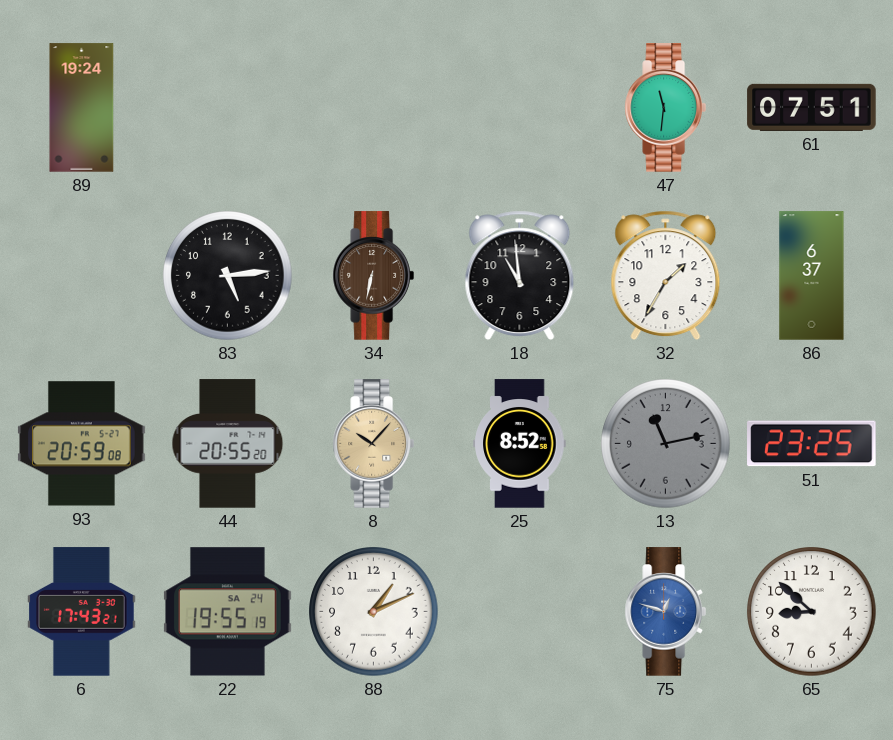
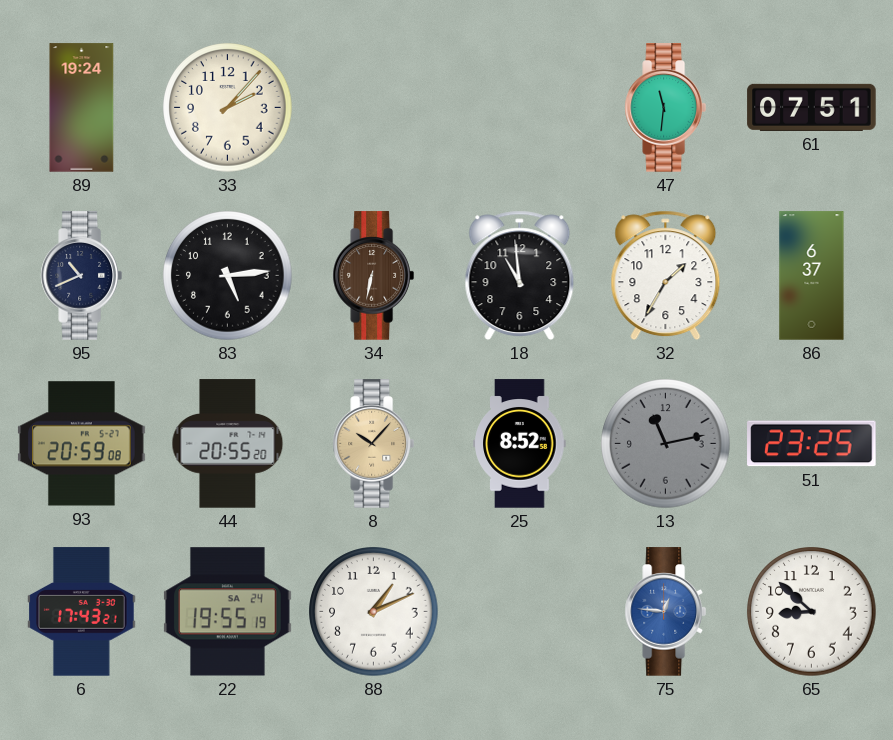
33: none -> 2:07 (228, 108)
95: none -> 10:41 (81, 276)
75: 12:48 -> 12:46 (665, 612)
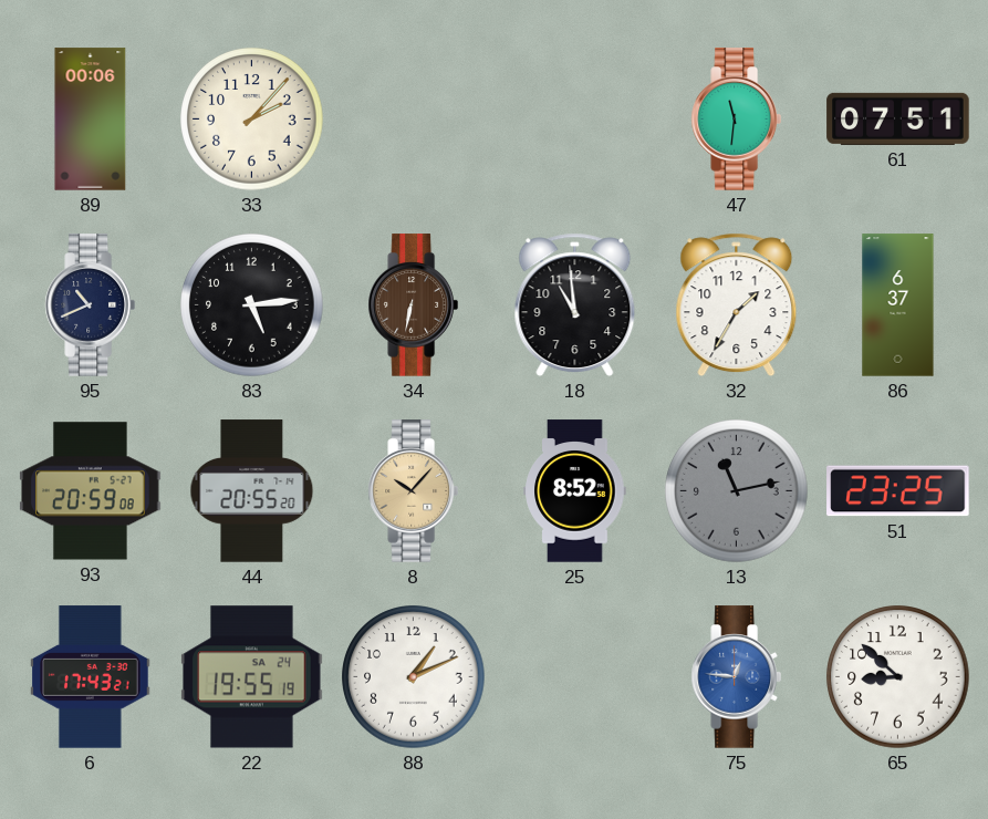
89: 19:24 -> 00:06 (91, 120)
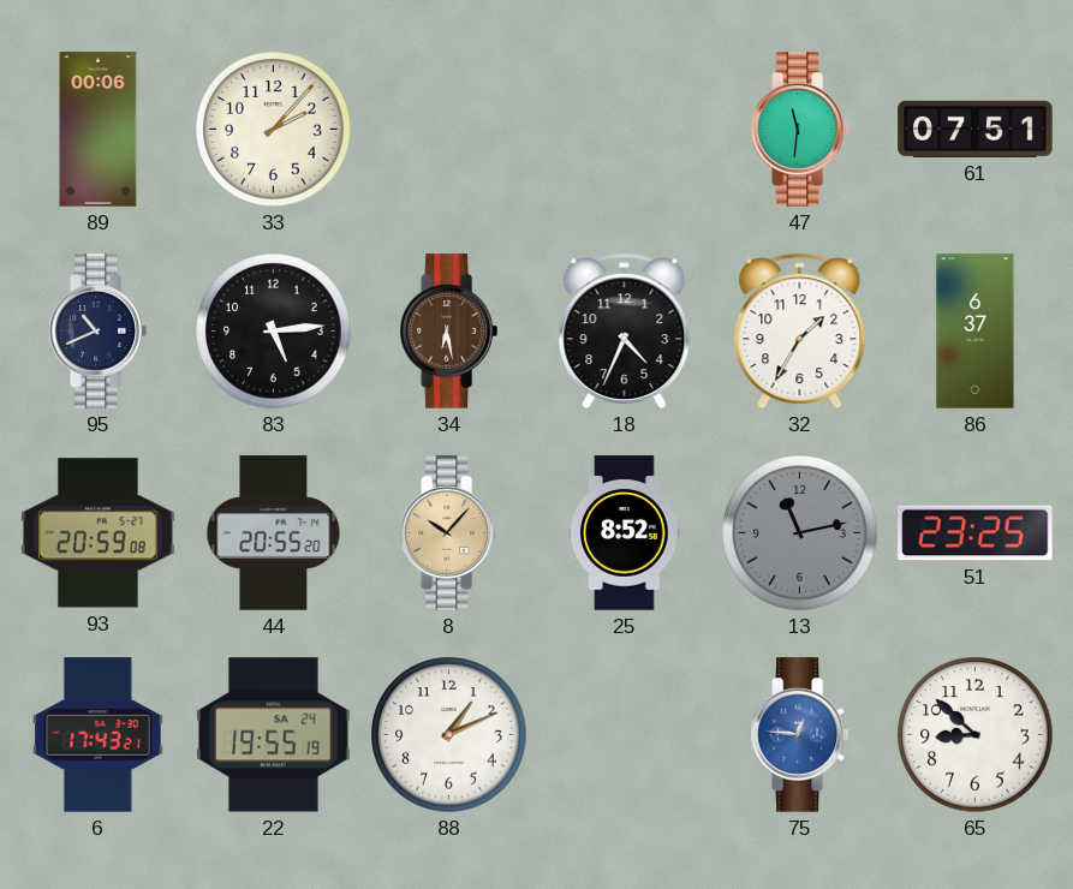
34: 6:32 -> 6:28 (448, 332)
18: 10:59 -> 4:34 (625, 332)
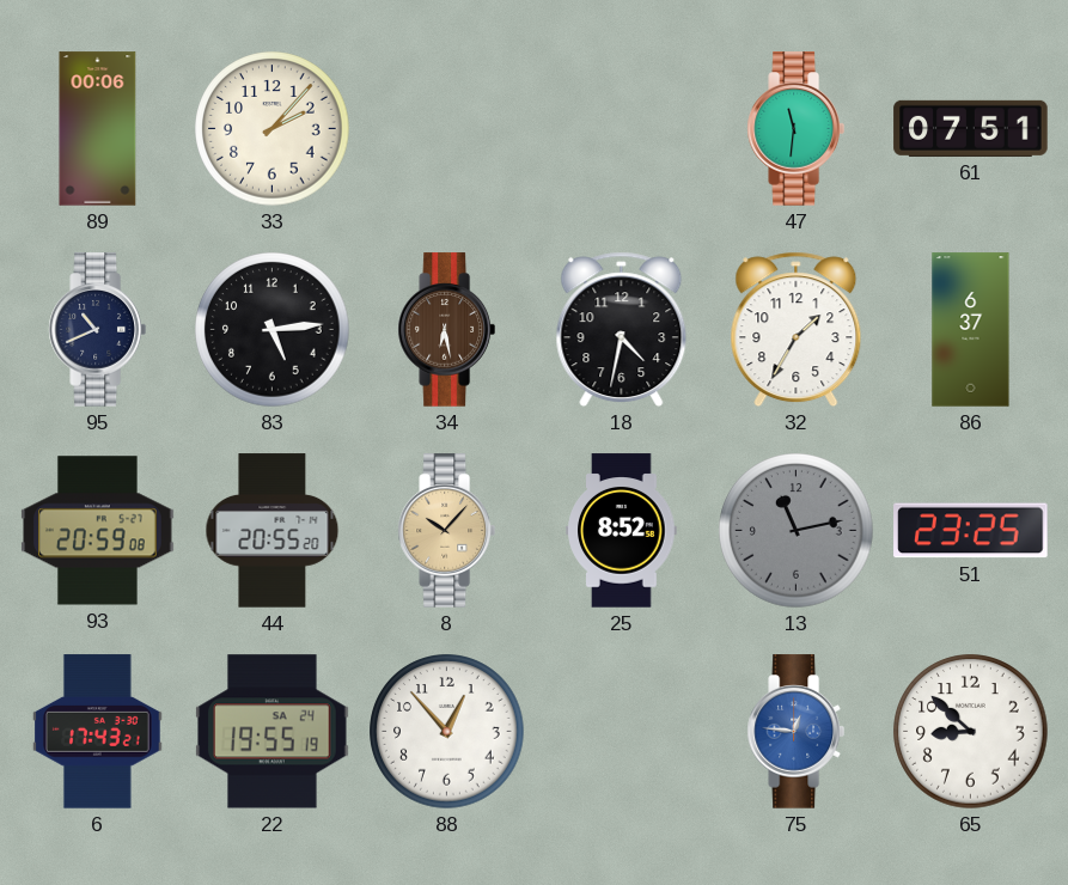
18: 4:34 -> 4:32 (622, 330)
88: 1:11 -> 12:53 (447, 732)
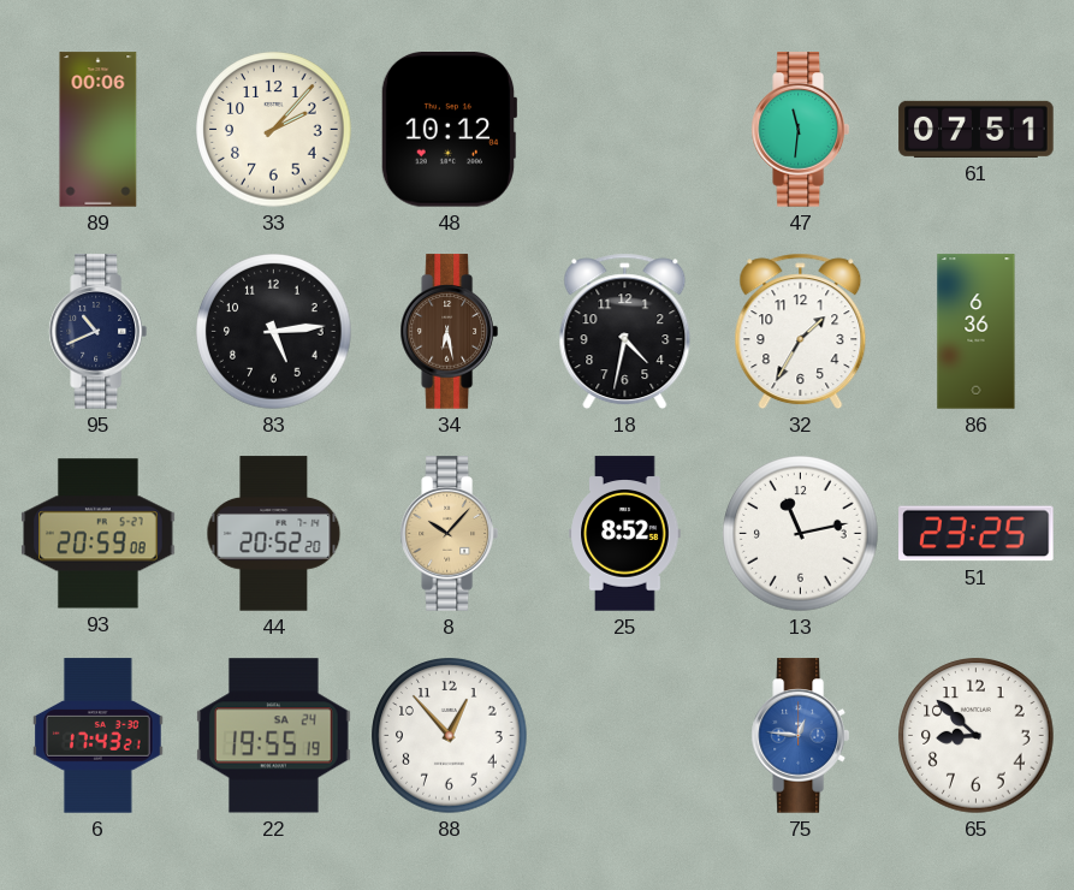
48: none -> 10:12 (449, 130)
86: 6:37 -> 6:36 (977, 332)
44: 20:55 -> 20:52 (274, 534)
13 dial: grey -> white (801, 534)
